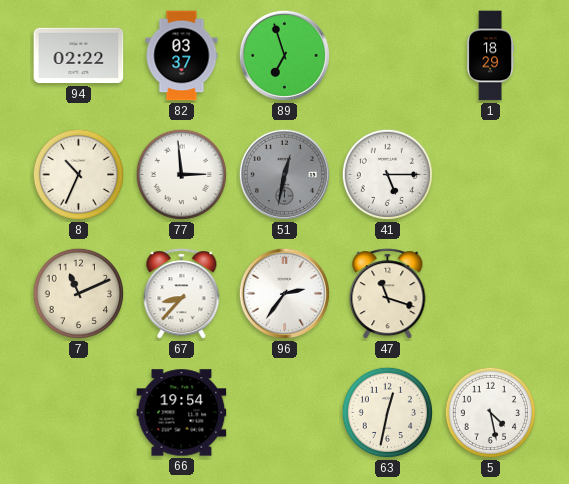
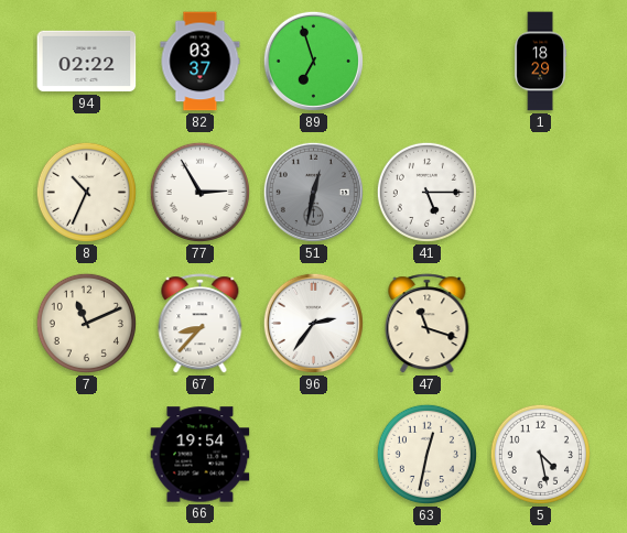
77: 2:59 -> 2:55 (199, 192)
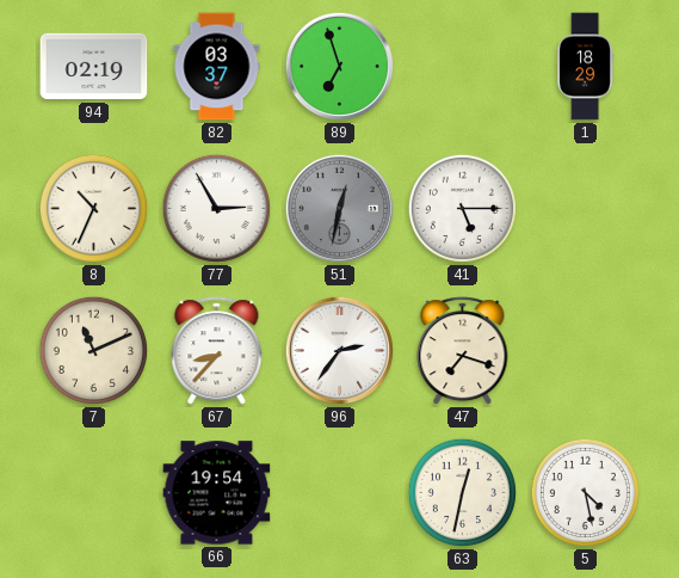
94: 02:22 -> 02:19 (94, 67)
47: 11:18 -> 7:18 (463, 351)
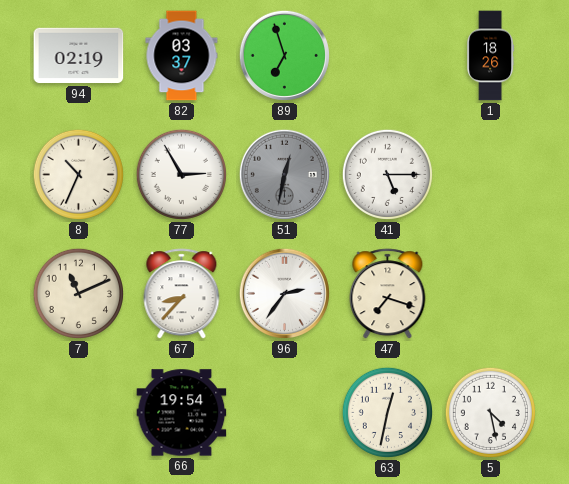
1: 18:29 -> 18:26 (491, 56)
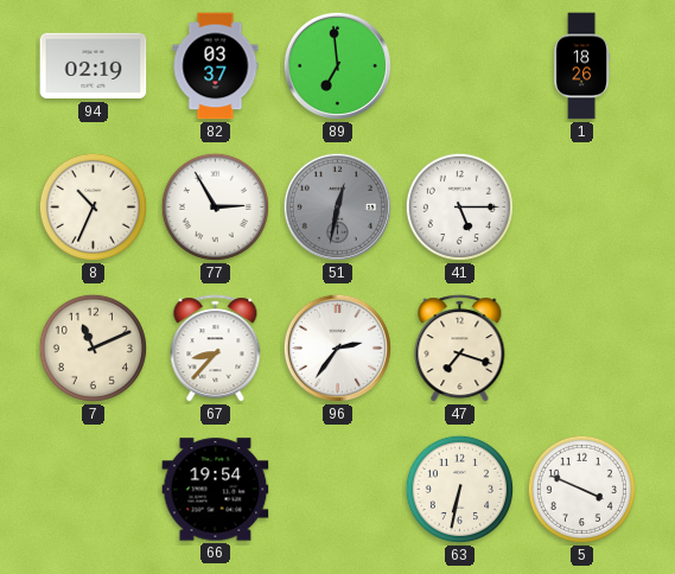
89: 6:57 -> 6:59 (337, 65)
63: 12:32 -> 6:32 (459, 489)
5: 4:28 -> 3:49 (581, 489)
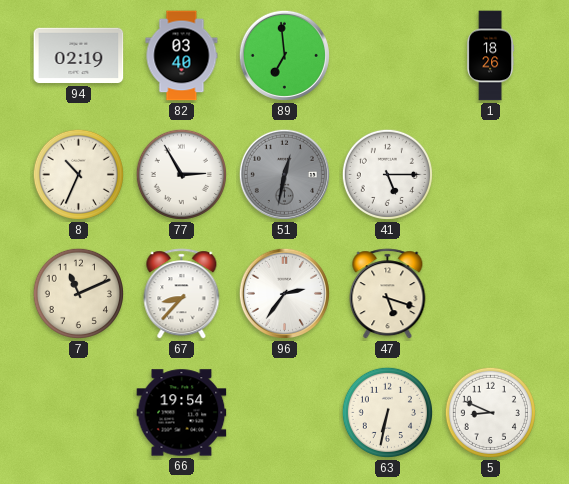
82: 03:37 -> 03:40 (182, 56)
47: 7:18 -> 5:18 (388, 294)
5: 3:49 -> 8:49 (490, 412)
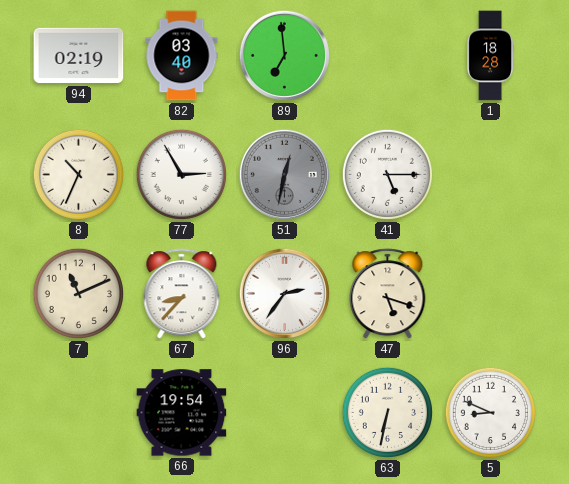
1: 18:26 -> 18:28 (491, 56)
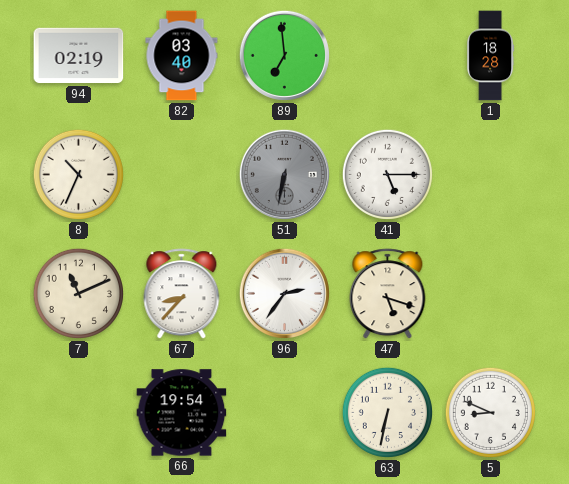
77: 2:55 -> none (181, 174)
51: 12:32 -> 6:32 (284, 174)
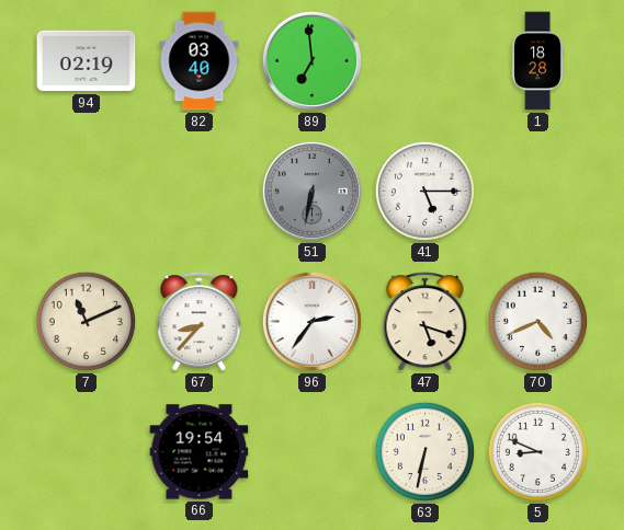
8: 10:34 -> none (78, 174)
70: none -> 4:41 (537, 321)
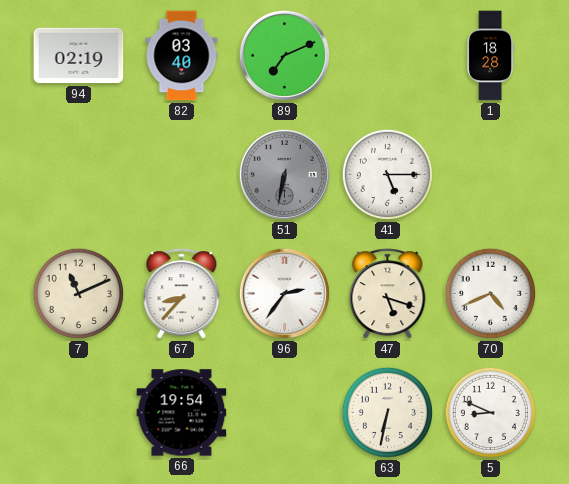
89: 6:59 -> 7:11 (284, 55)
